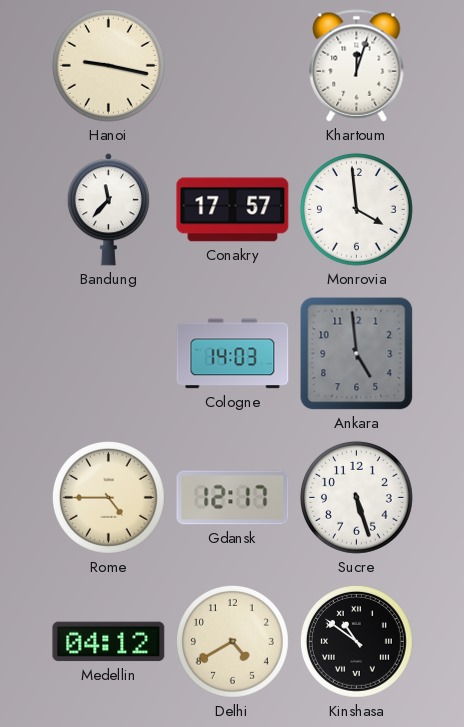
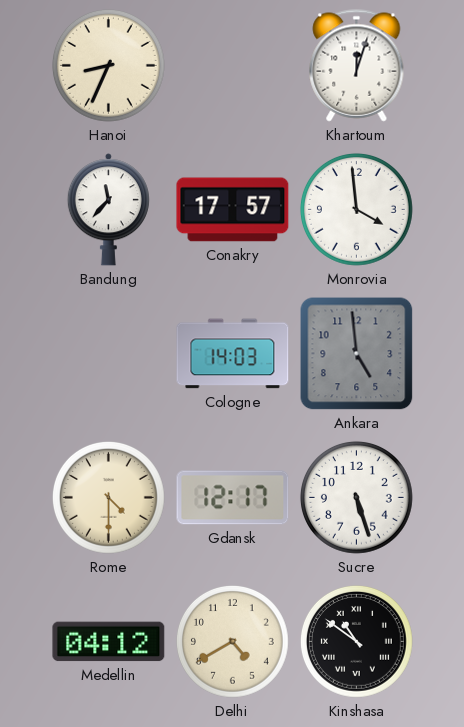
Hanoi: 9:17 -> 8:34 (108, 65)
Rome: 4:45 -> 4:30 (108, 497)
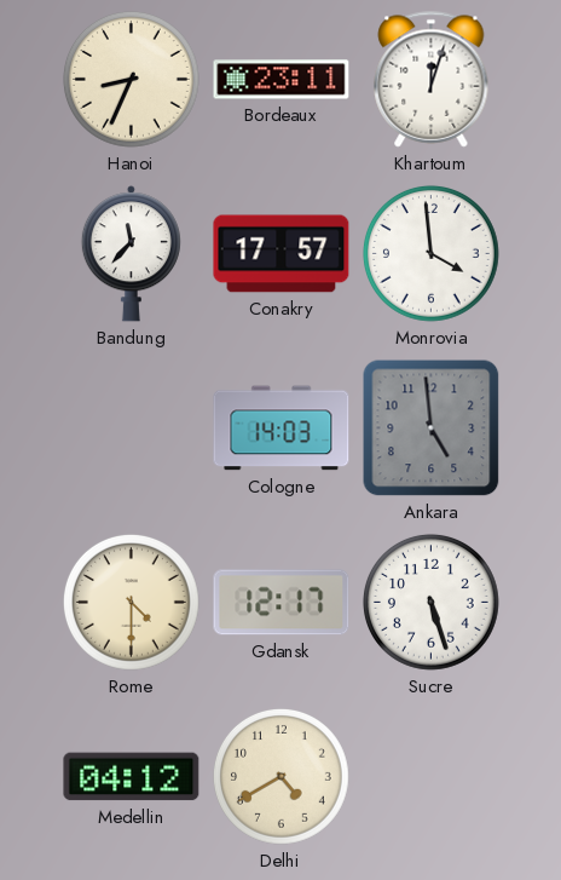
Bordeaux: none -> 23:11 (282, 80)
Kinshasa: 10:51 -> none (356, 641)
